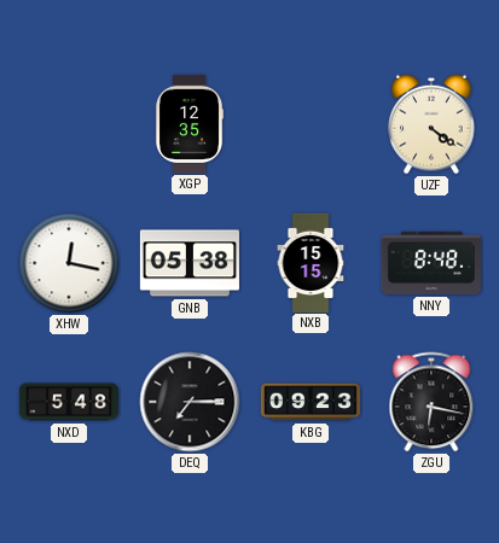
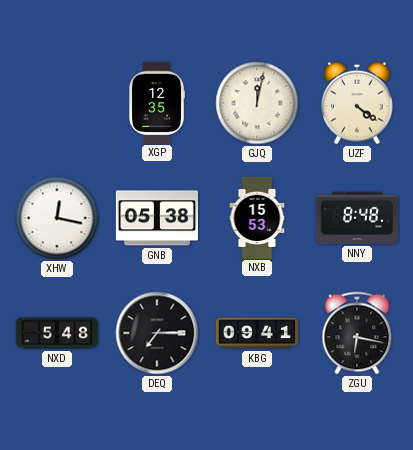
GJQ: none -> 12:02 (257, 103)
NXB: 15:15 -> 15:53 (257, 217)
KBG: 09:23 -> 09:41 (257, 333)
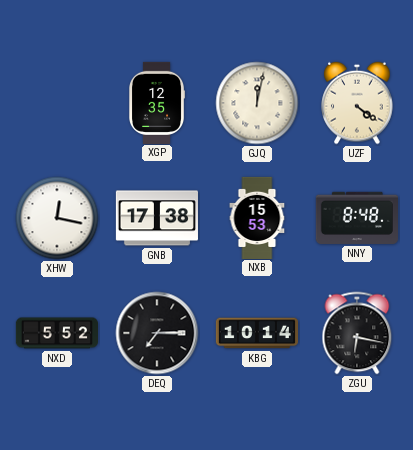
GNB: 05:38 -> 17:38 (157, 218)
NXD: 5:48 -> 5:52 (56, 333)
KBG: 09:41 -> 10:14 (257, 333)
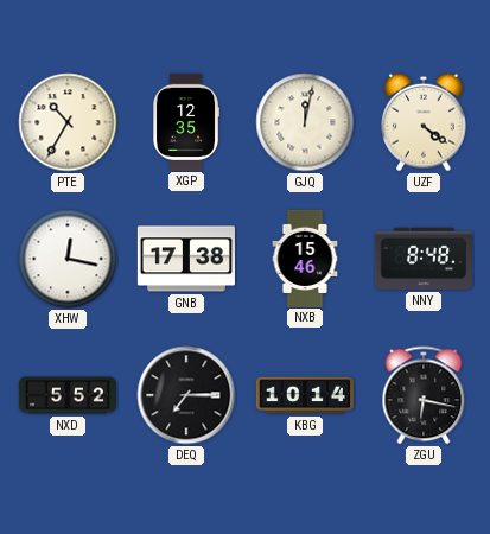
PTE: none -> 10:35 (68, 122)
NXB: 15:53 -> 15:46 (305, 258)
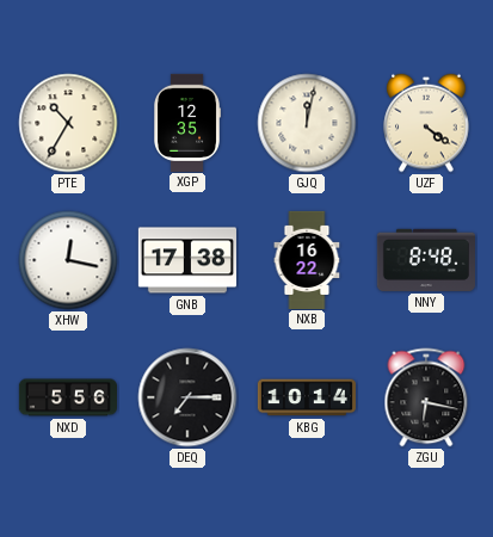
NXB: 15:46 -> 16:22 (307, 259)
NXD: 5:52 -> 5:56 (67, 397)
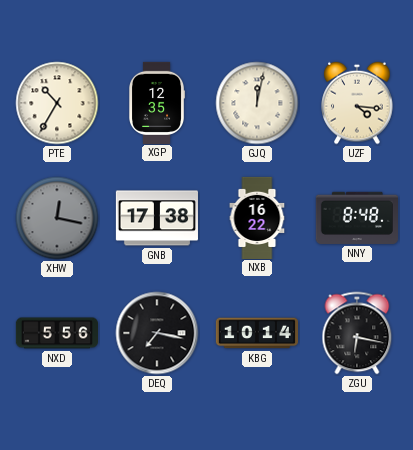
UZF: 4:21 -> 4:16 (357, 103)
XHW dial: white -> grey (57, 218)
DEQ: 7:15 -> 7:17 (157, 333)
